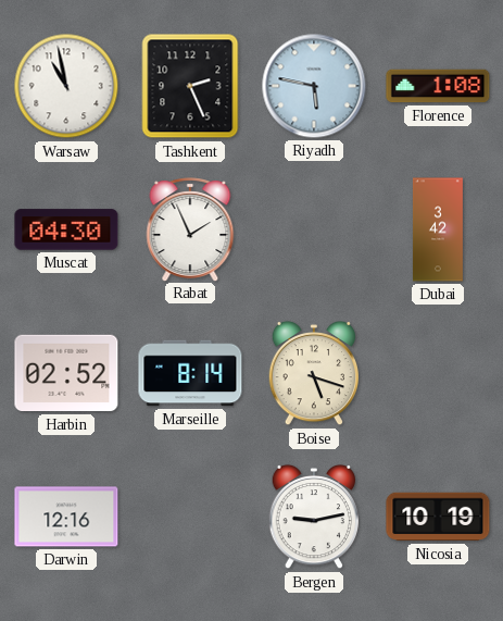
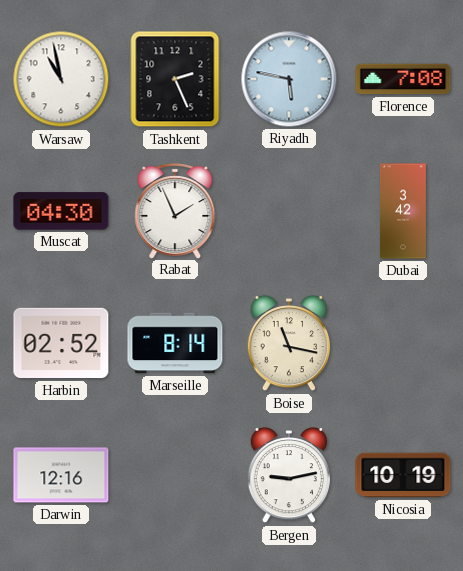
Florence: 1:08 -> 7:08 (403, 79)
Boise: 5:18 -> 11:17 (288, 343)
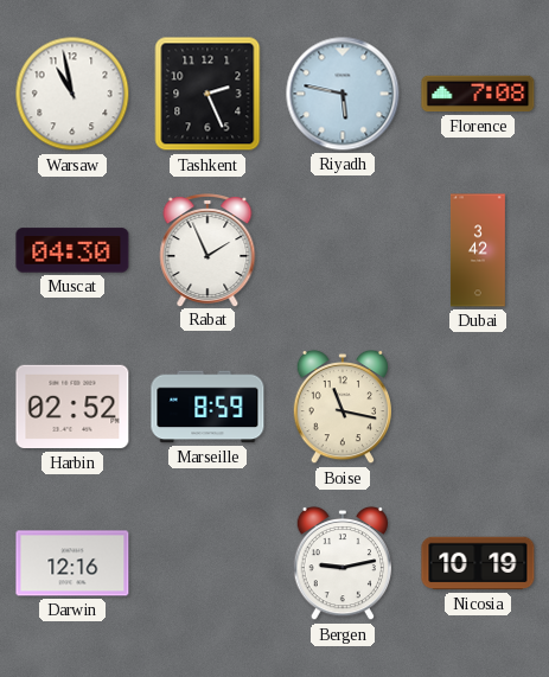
Marseille: 8:14 -> 8:59 (208, 407)
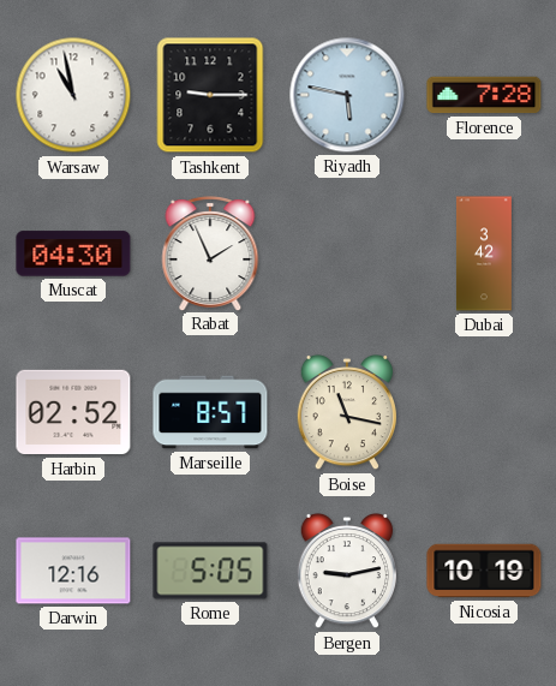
Tashkent: 2:26 -> 9:15 (210, 95)
Florence: 7:08 -> 7:28 (484, 95)
Marseille: 8:59 -> 8:57 (210, 412)
Rome: none -> 5:05 (210, 571)
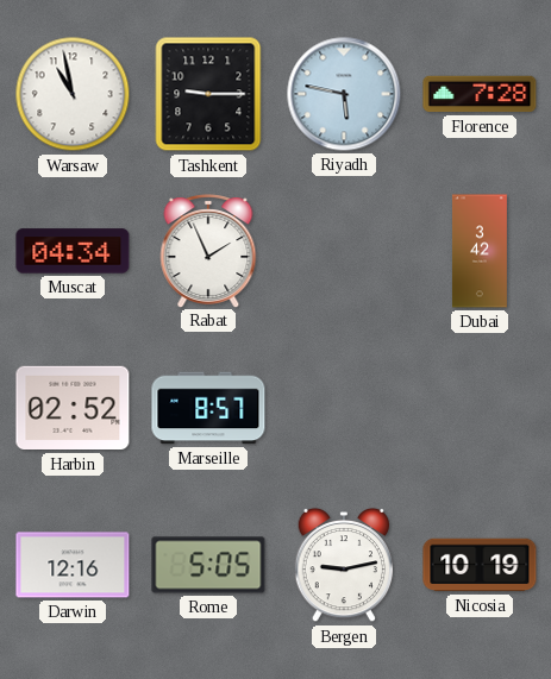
Muscat: 04:30 -> 04:34 (73, 251)
Boise: 11:17 -> none (346, 412)
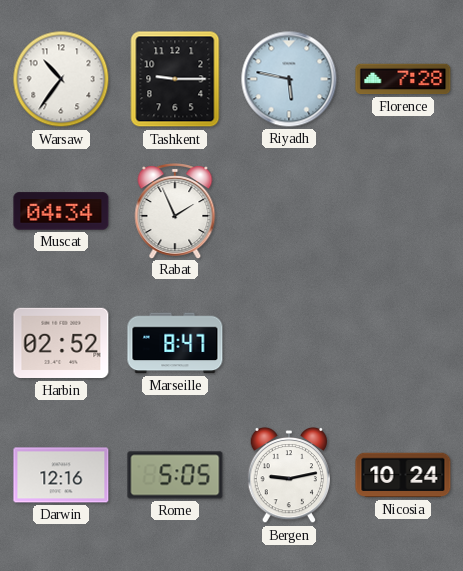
Warsaw: 10:58 -> 10:36 (61, 79)
Dubai: 3:42 -> none (480, 251)
Marseille: 8:57 -> 8:47 (175, 343)
Nicosia: 10:19 -> 10:24 (403, 475)
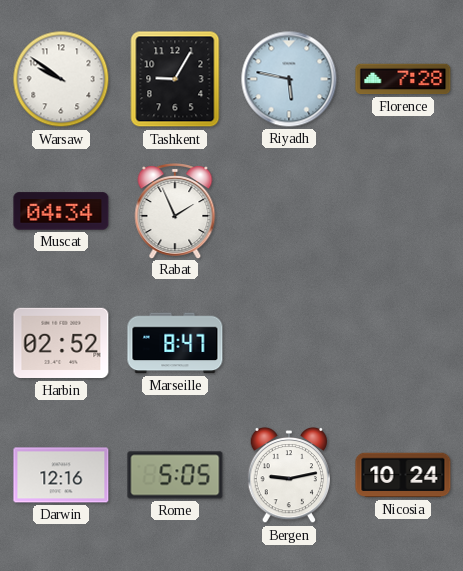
Warsaw: 10:36 -> 9:51 (61, 79)
Tashkent: 9:15 -> 9:05 (175, 79)
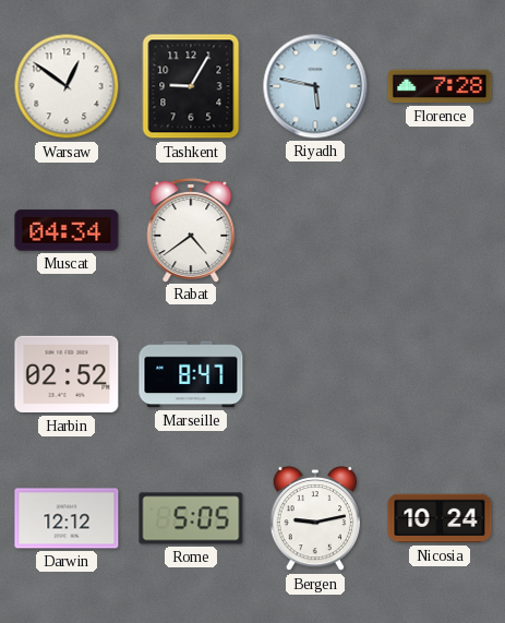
Warsaw: 9:51 -> 12:51 (67, 86)
Rabat: 1:56 -> 4:39 (191, 230)
Darwin: 12:16 -> 12:12 (67, 518)
